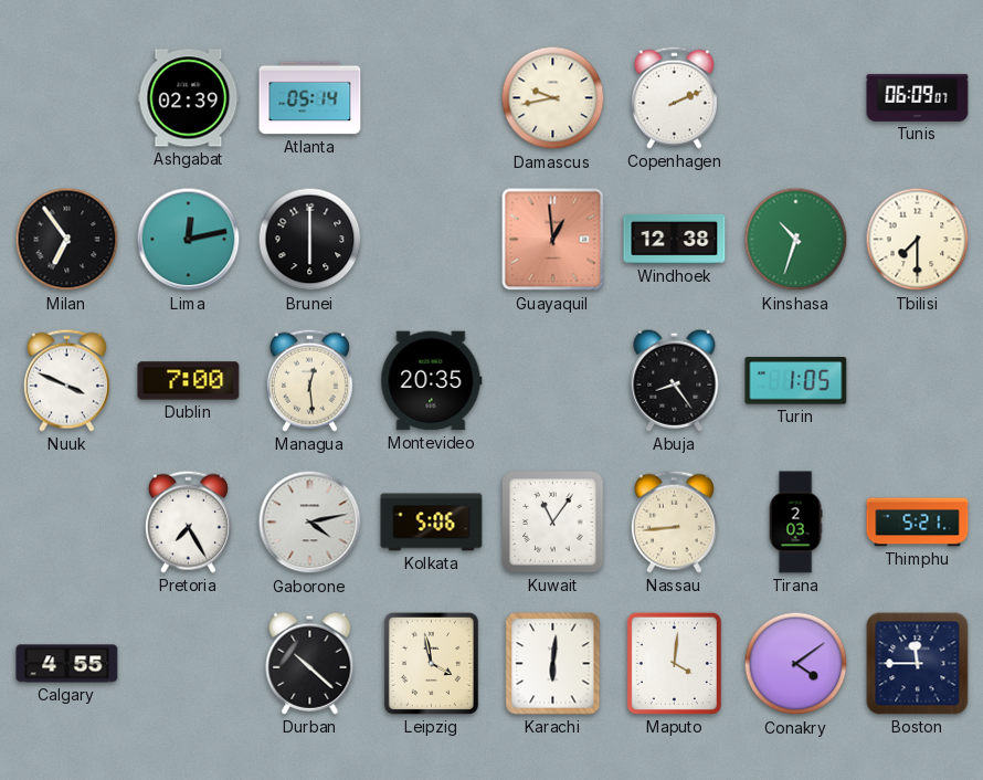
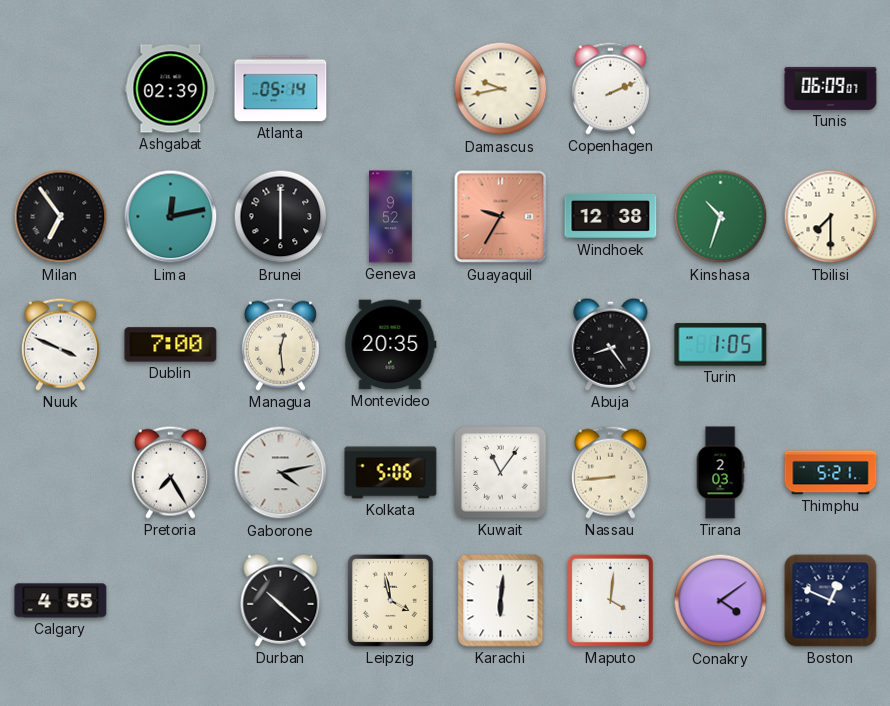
Geneva: none -> 9:52 (391, 217)
Guayaquil: 12:59 -> 9:35 (501, 217)
Boston: 11:45 -> 12:49 (831, 601)
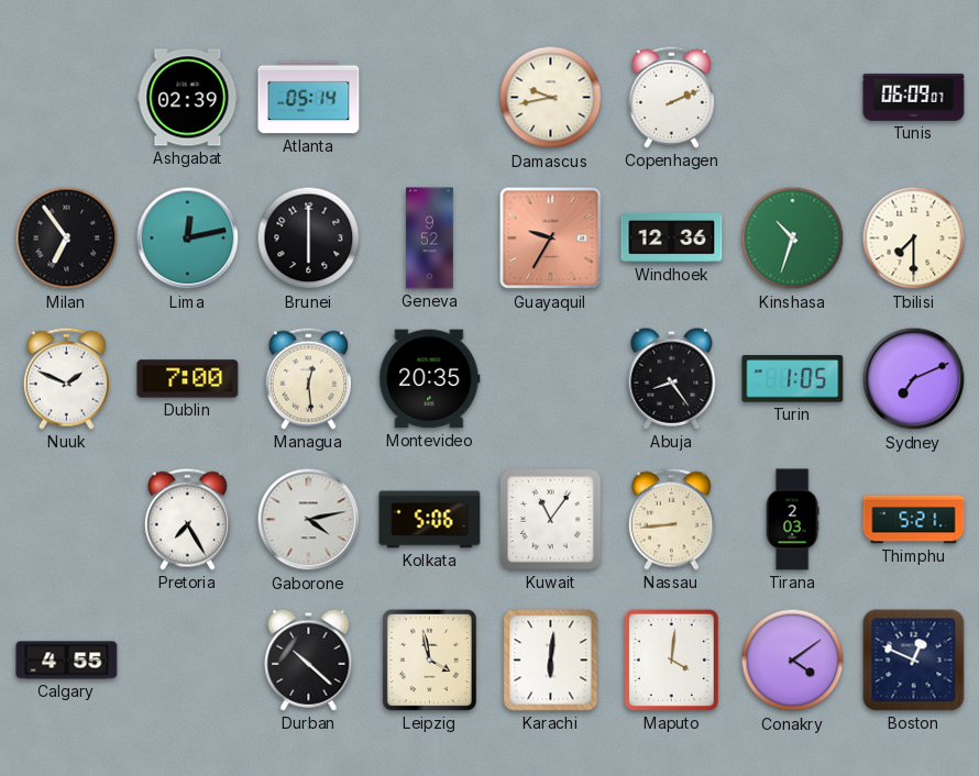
Windhoek: 12:38 -> 12:36 (672, 237)
Nuuk: 3:49 -> 1:49 (66, 378)
Sydney: none -> 7:11 (914, 379)
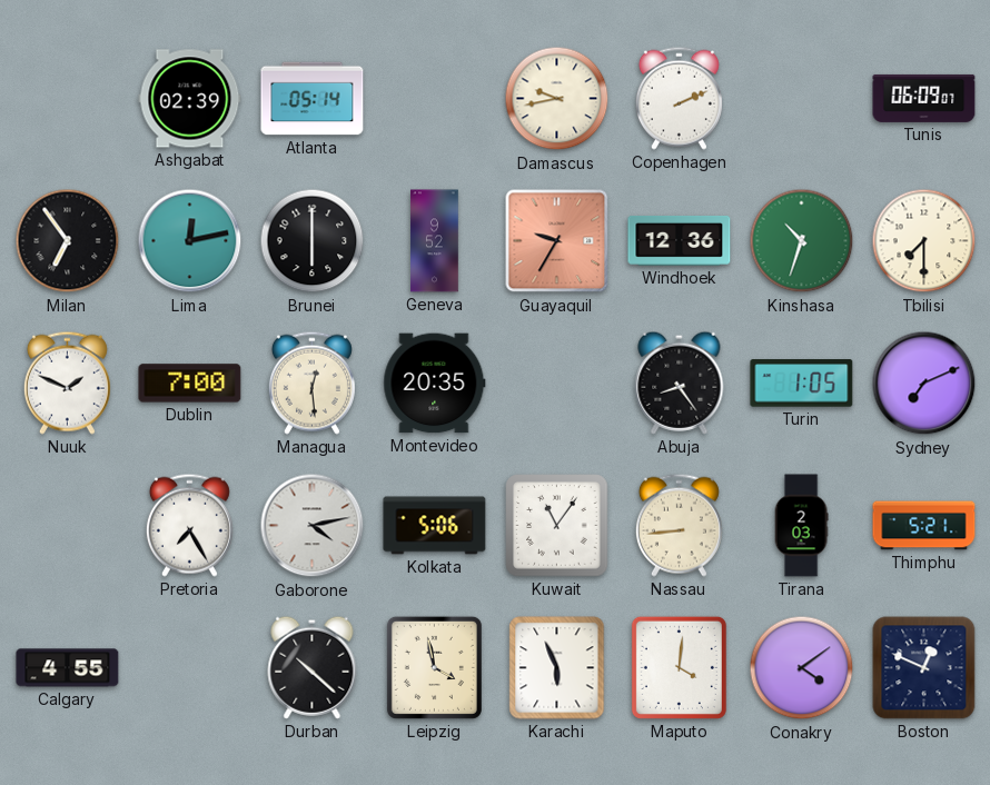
Karachi: 6:01 -> 5:56 (557, 668)
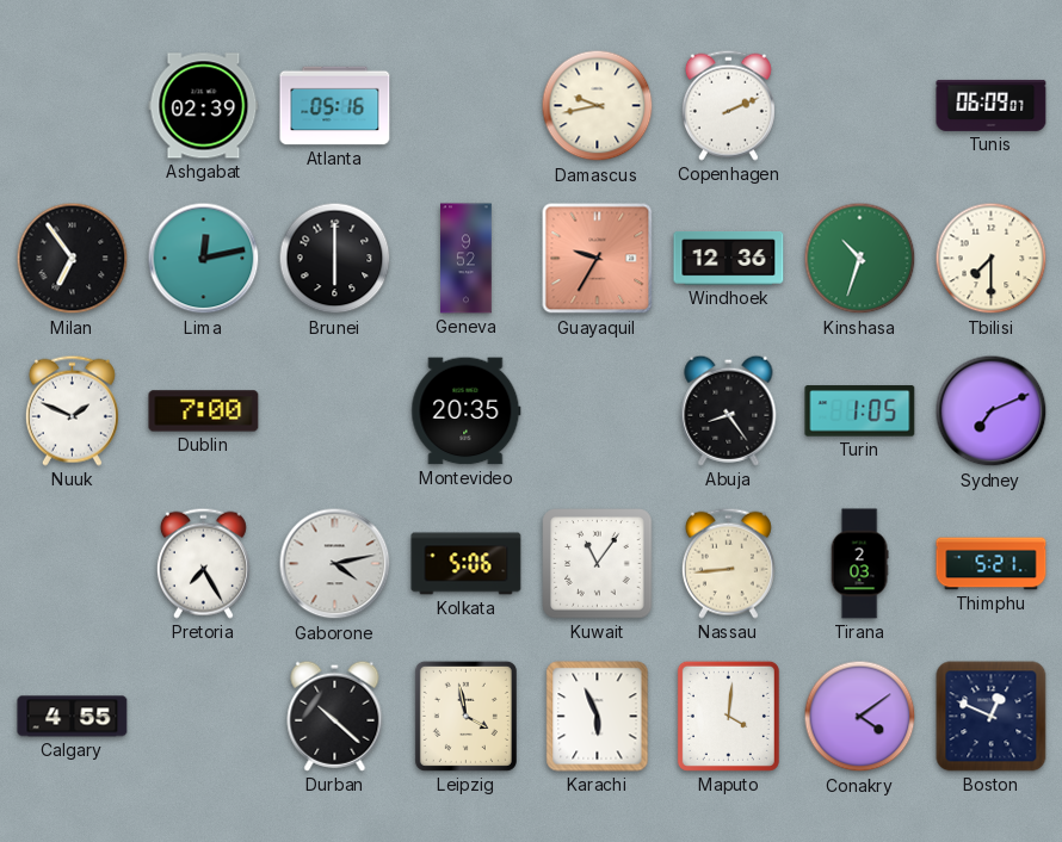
Atlanta: 05:14 -> 05:16 (335, 106)
Managua: 12:29 -> none (311, 382)
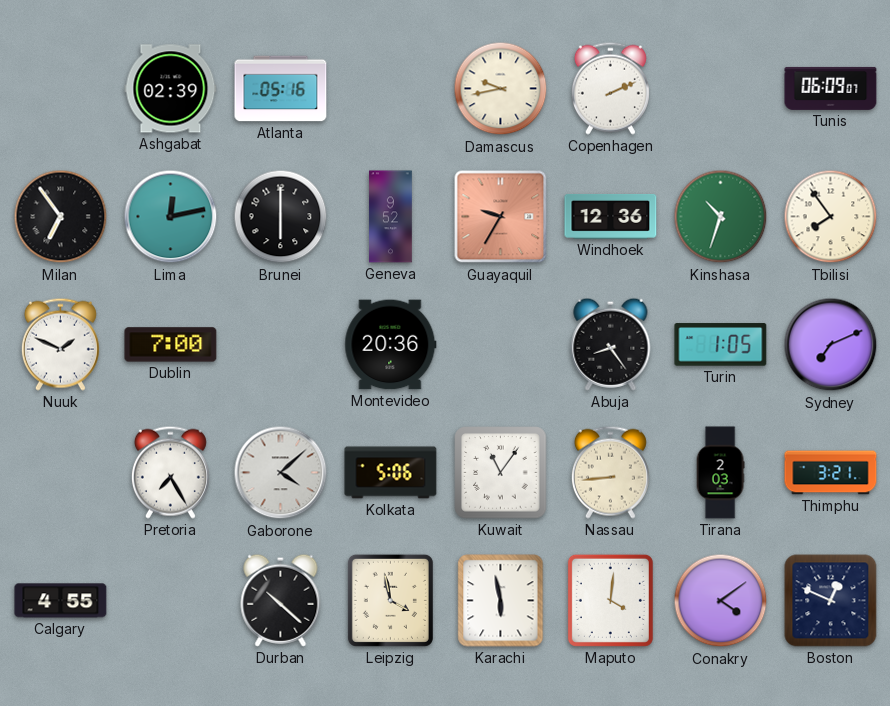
Tbilisi: 7:30 -> 7:54 (831, 217)
Montevideo: 20:35 -> 20:36 (391, 345)
Gaborone: 4:13 -> 4:08 (281, 473)
Thimphu: 5:21 -> 3:21 (831, 473)
Karachi: 5:56 -> 5:58 (501, 601)
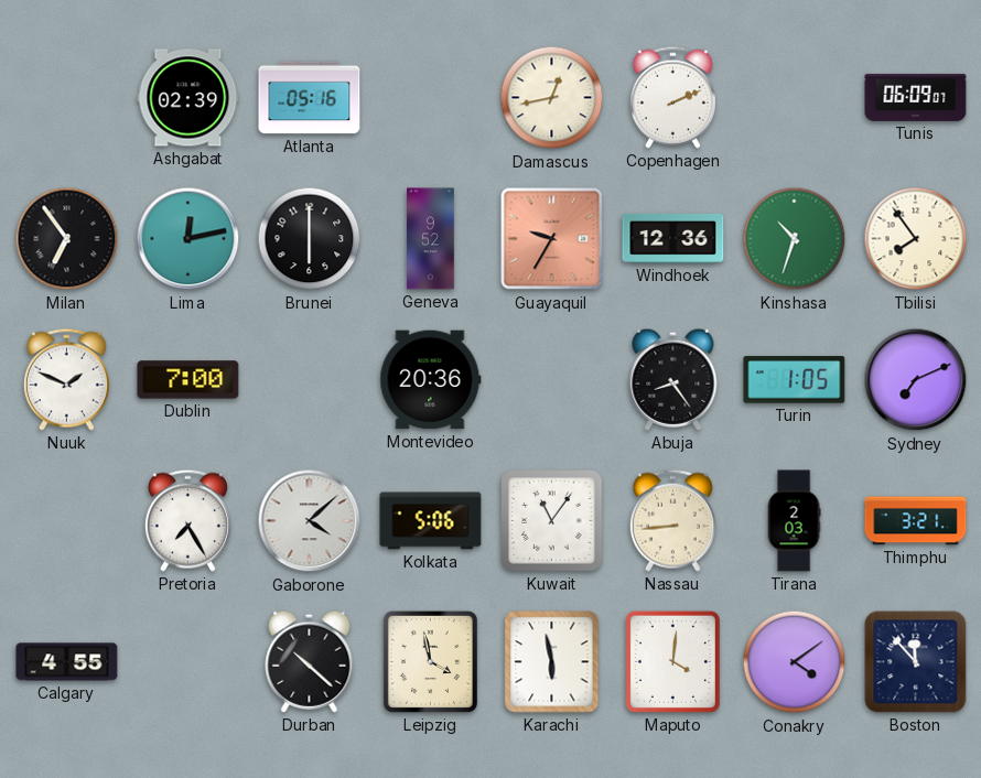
Damascus: 9:43 -> 12:43 (552, 98)
Boston: 12:49 -> 11:53 (916, 662)
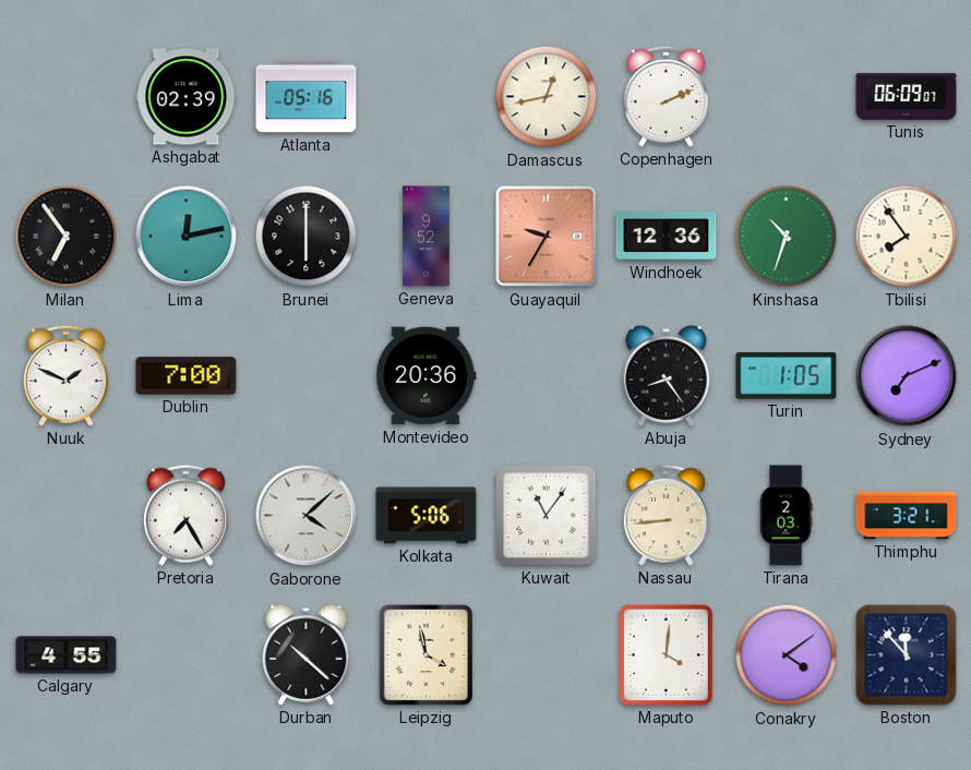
Karachi: 5:58 -> none (552, 662)
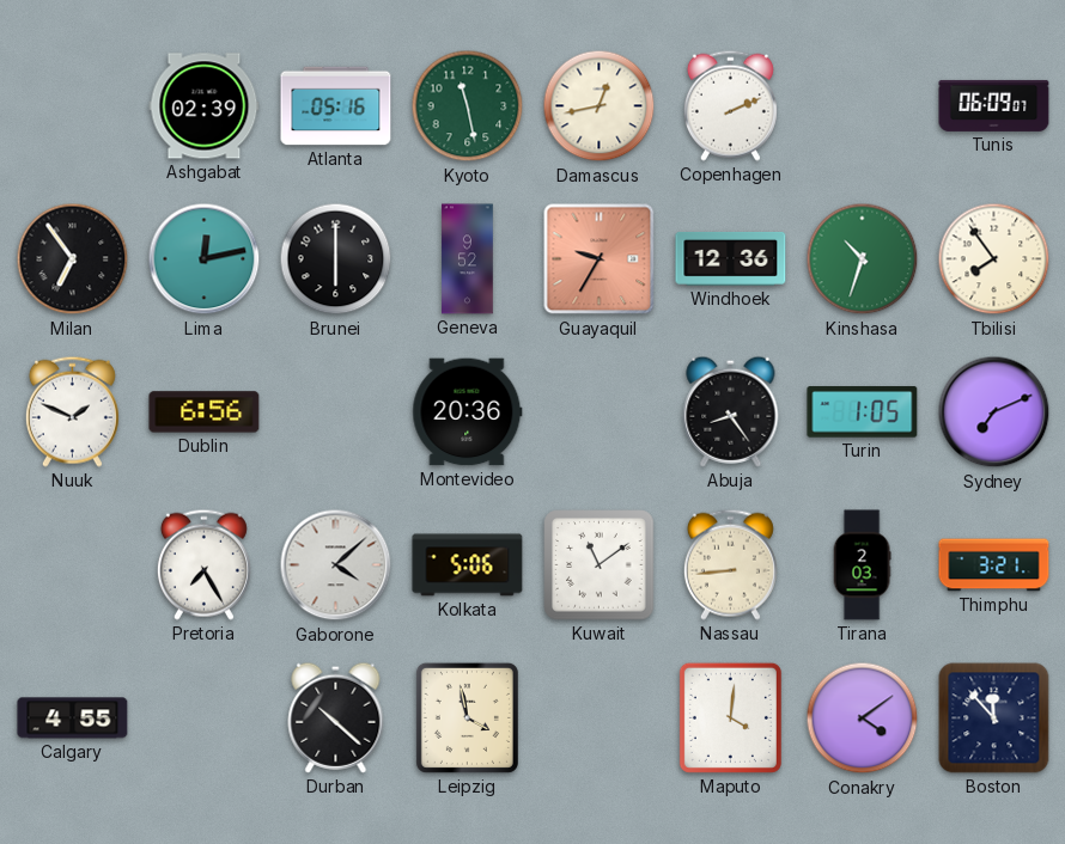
Kyoto: none -> 11:28 (468, 106)
Dublin: 7:00 -> 6:56 (205, 412)
Kuwait: 11:06 -> 11:09 (600, 565)
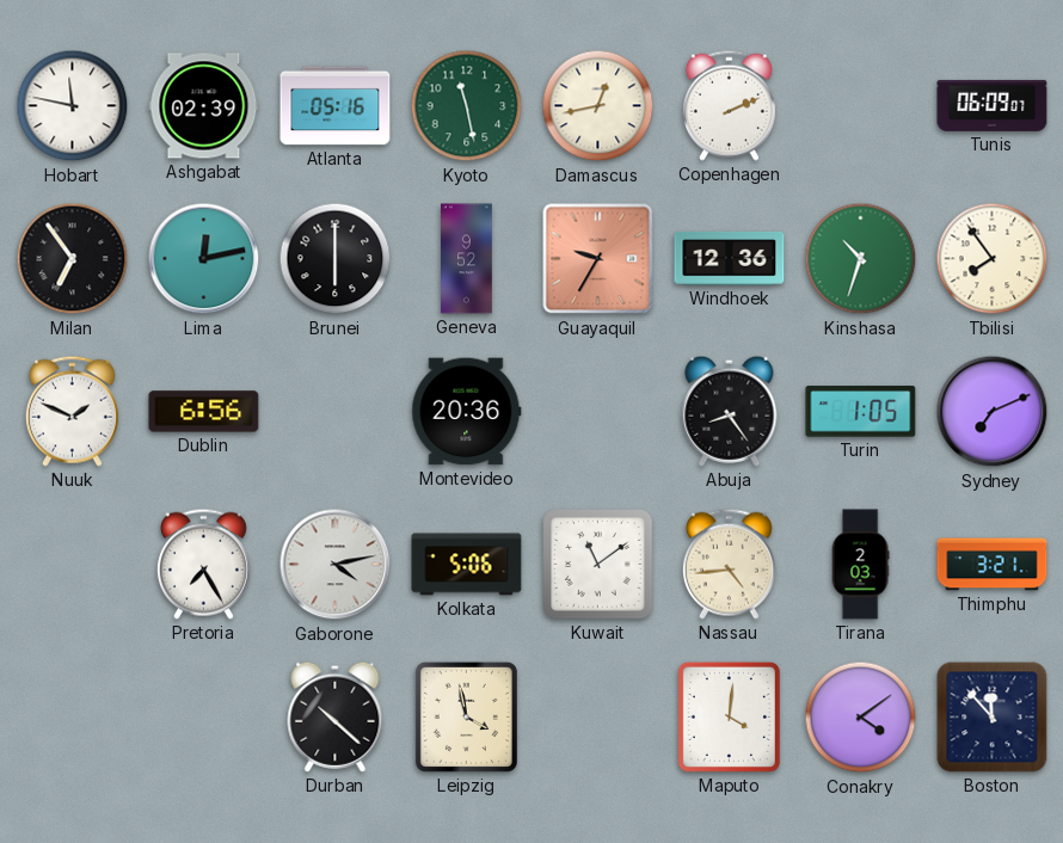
Hobart: none -> 11:47 (73, 106)
Gaborone: 4:08 -> 4:13 (336, 565)
Nassau: 8:44 -> 4:44 (729, 564)
Calgary: 4:55 -> none (73, 718)
